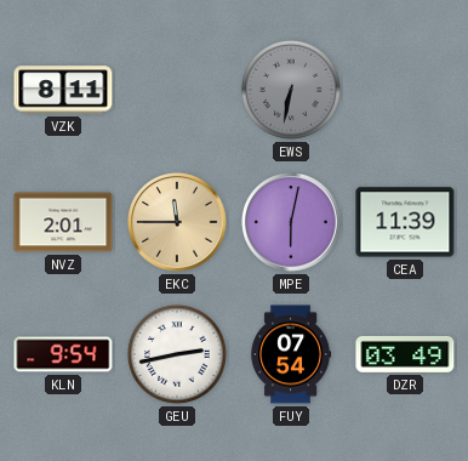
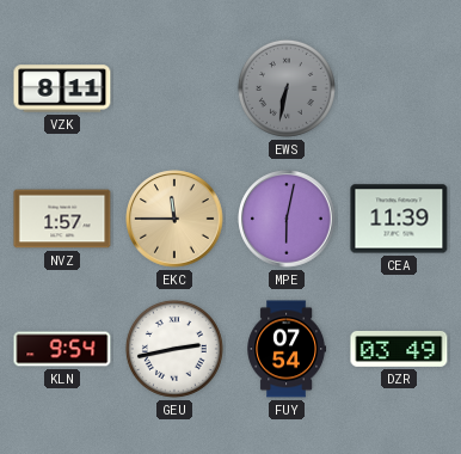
NVZ: 2:01 -> 1:57 (62, 219)
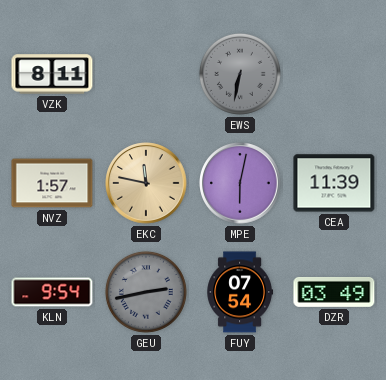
EKC: 11:45 -> 11:47 (146, 183)
GEU dial: white -> grey (146, 292)
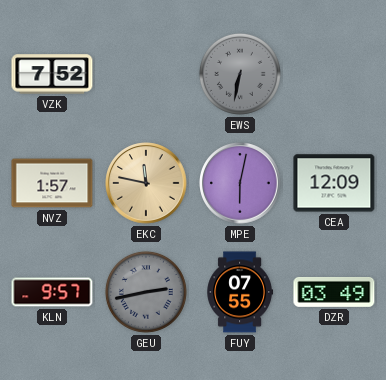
VZK: 8:11 -> 7:52 (52, 74)
CEA: 11:39 -> 12:09 (334, 183)
KLN: 9:54 -> 9:57 (52, 292)
FUY: 07:54 -> 07:55 (240, 292)
